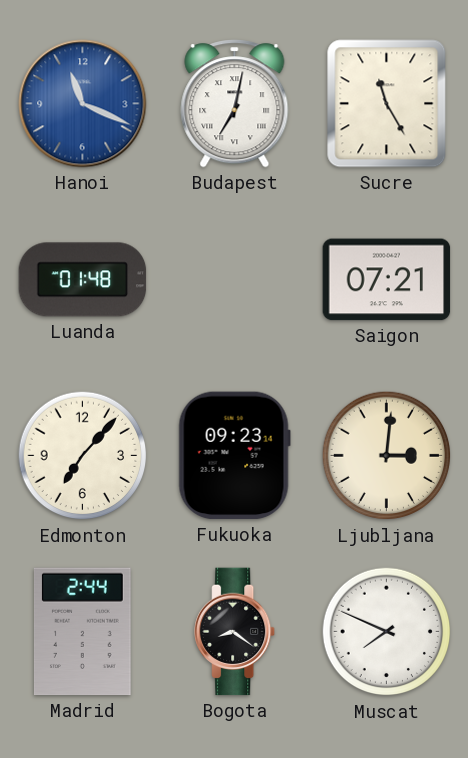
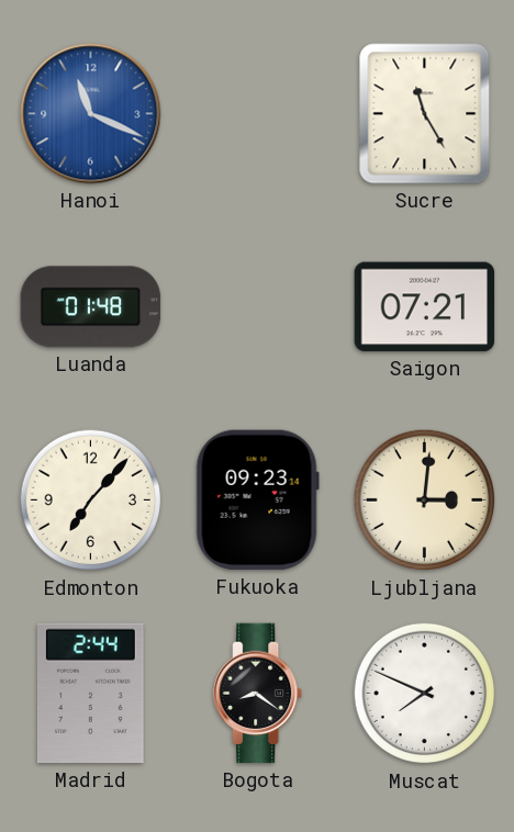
Budapest: 7:02 -> none (235, 104)
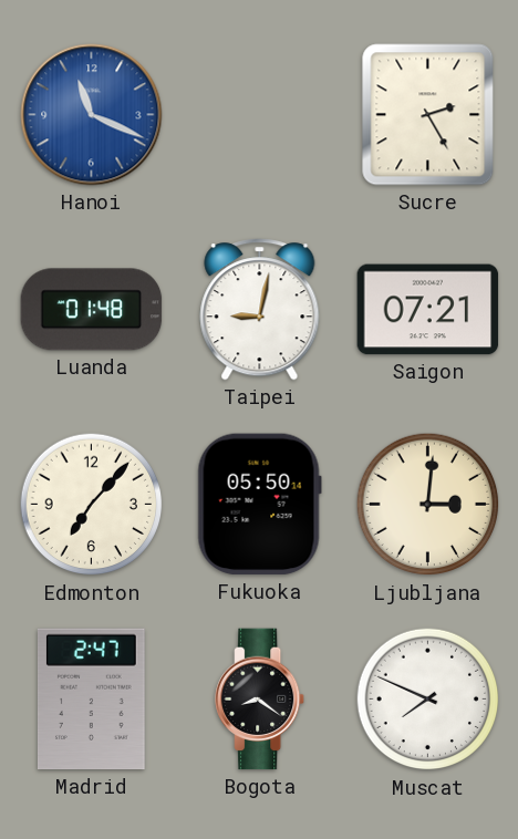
Sucre: 11:25 -> 2:25 (428, 115)
Taipei: none -> 9:02 (260, 310)
Fukuoka: 09:23 -> 05:50 (259, 505)
Madrid: 2:44 -> 2:47 (91, 700)
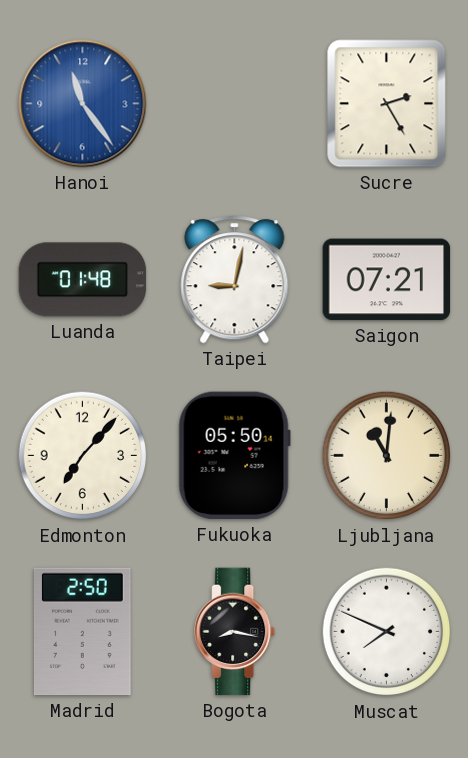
Hanoi: 11:19 -> 11:24 (83, 104)
Ljubljana: 3:01 -> 11:01 (387, 456)
Madrid: 2:47 -> 2:50 (82, 632)
Bogota: 8:21 -> 8:17 (236, 632)
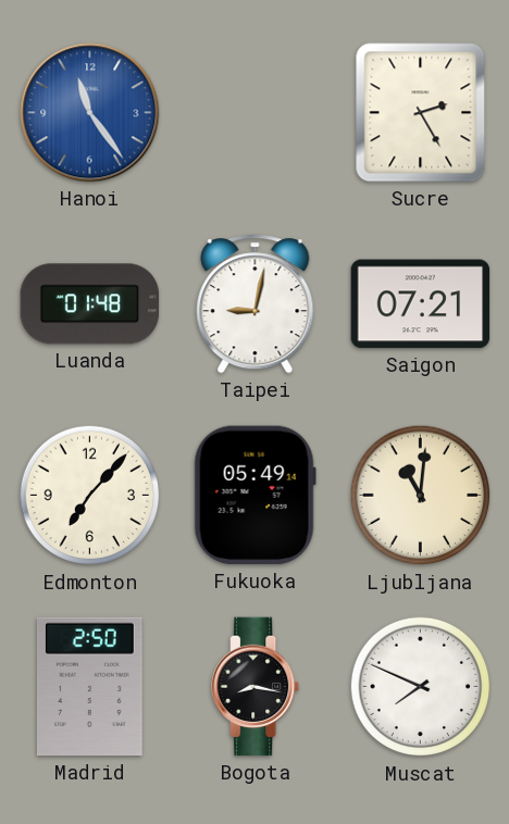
Fukuoka: 05:50 -> 05:49 (254, 496)
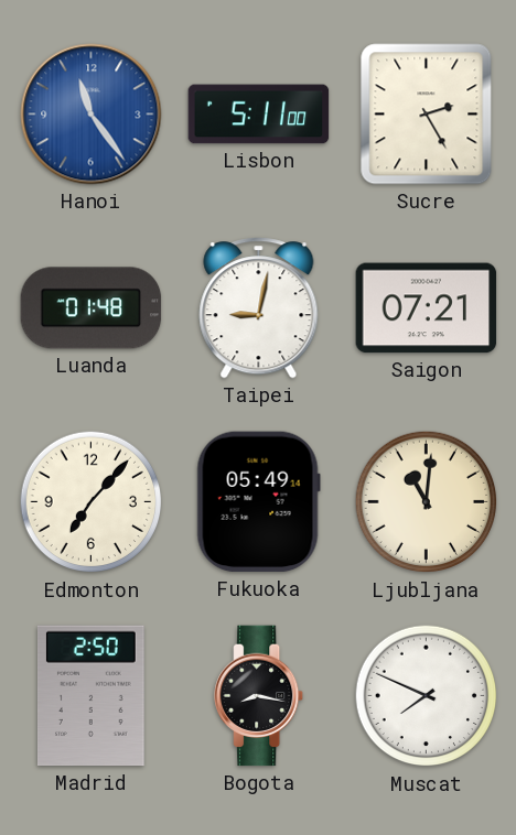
Lisbon: none -> 5:11 (259, 115)
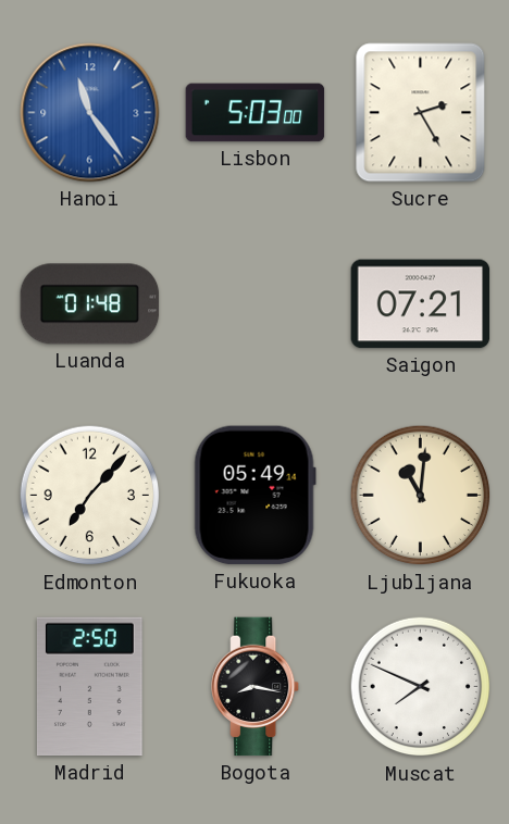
Lisbon: 5:11 -> 5:03 (256, 113)
Taipei: 9:02 -> none (259, 308)
